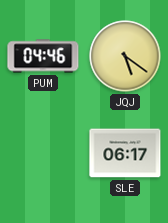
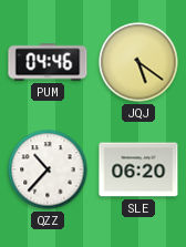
QZZ: none -> 10:37 (48, 169)
SLE: 06:17 -> 06:20 (138, 169)
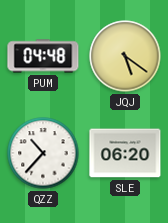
PUM: 04:46 -> 04:48 (43, 56)
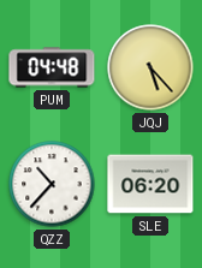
JQJ: 5:21 -> 5:23 (150, 67)
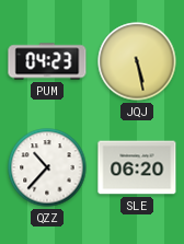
PUM: 04:48 -> 04:23 (47, 61)
JQJ: 5:23 -> 5:28 (137, 61)
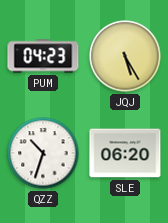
JQJ: 5:28 -> 5:25 (125, 56)
QZZ: 10:37 -> 10:33 (43, 153)
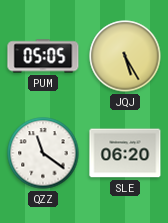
PUM: 04:23 -> 05:05 (43, 56)
QZZ: 10:33 -> 11:21 (43, 153)
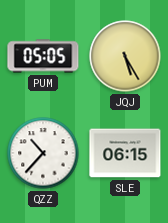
QZZ: 11:21 -> 10:37 (43, 153)
SLE: 06:20 -> 06:15 (125, 153)
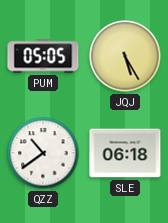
QZZ: 10:37 -> 10:39 (43, 153)
SLE: 06:15 -> 06:18 (125, 153)
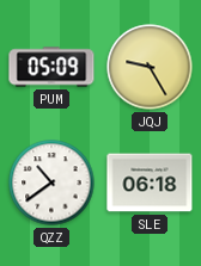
PUM: 05:05 -> 05:09 (51, 67)
JQJ: 5:25 -> 9:25 (150, 67)
